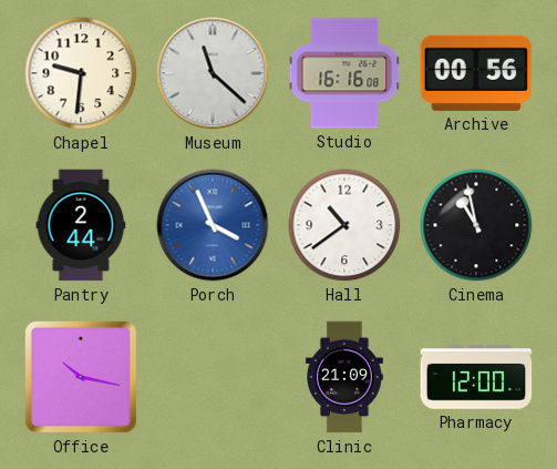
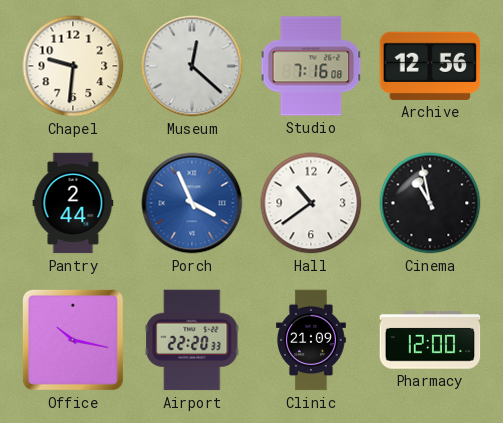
Museum: 11:22 -> 12:22 (192, 66)
Studio: 16:16 -> 7:16 (311, 66)
Archive: 00:56 -> 12:56 (430, 66)
Airport: none -> 22:20 (192, 340)
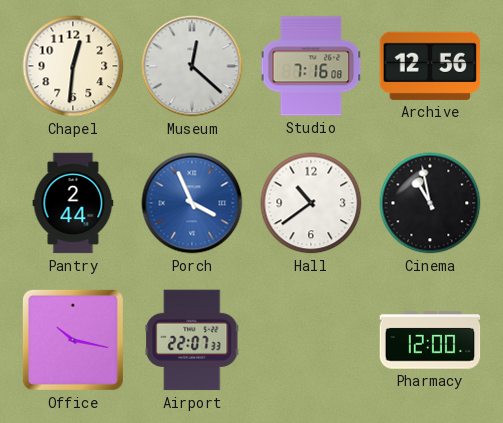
Chapel: 9:31 -> 12:31 (73, 66)
Airport: 22:20 -> 22:07 (192, 340)
Clinic: 21:09 -> none (311, 340)
